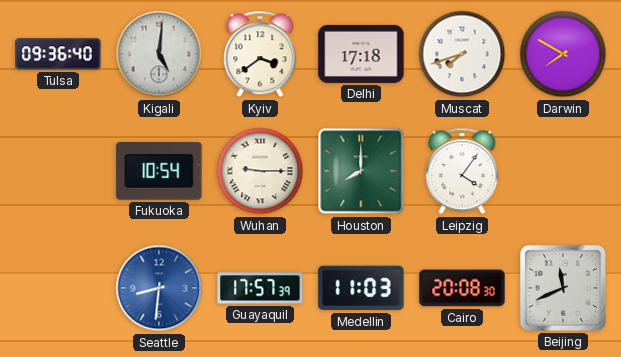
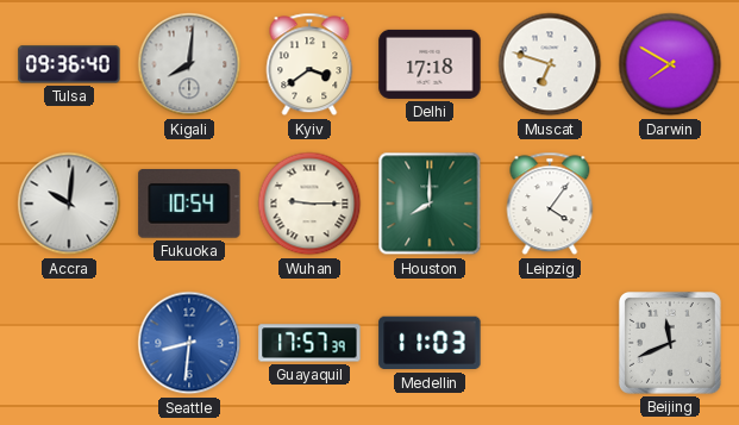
Kigali: 5:01 -> 8:01 (189, 64)
Muscat: 7:42 -> 6:48 (550, 64)
Accra: none -> 10:01 (69, 204)
Cairo: 20:08 -> none (462, 288)
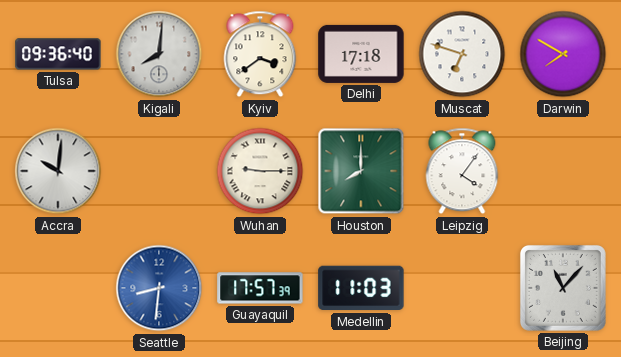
Fukuoka: 10:54 -> none (189, 205)
Beijing: 11:41 -> 11:07 (563, 288)
